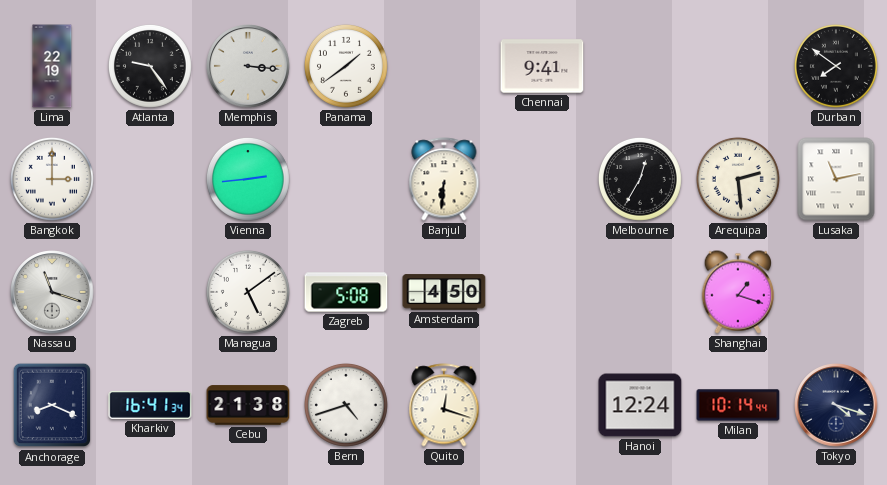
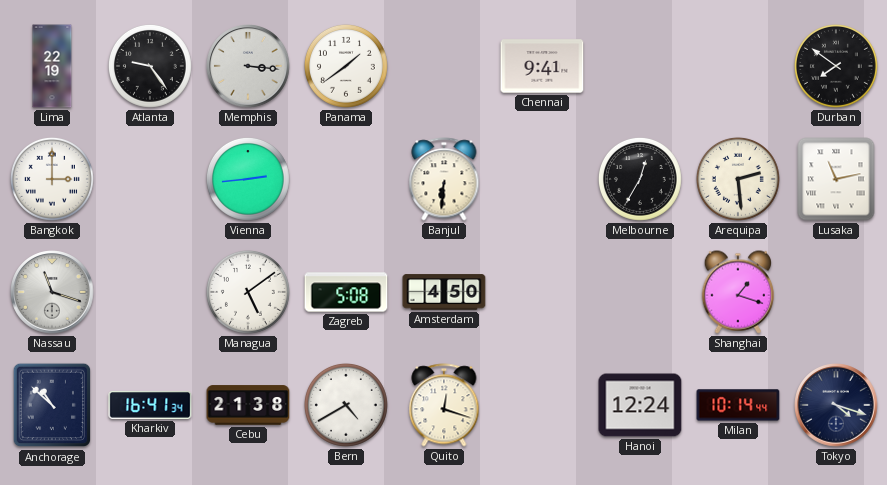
Anchorage: 8:19 -> 10:52 (52, 405)
Bern: 4:42 -> 4:40 (346, 405)
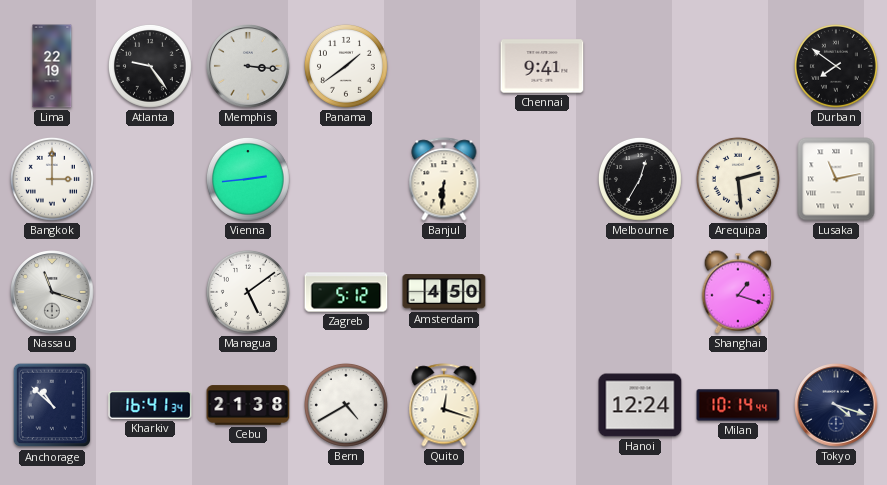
Zagreb: 5:08 -> 5:12 (346, 292)
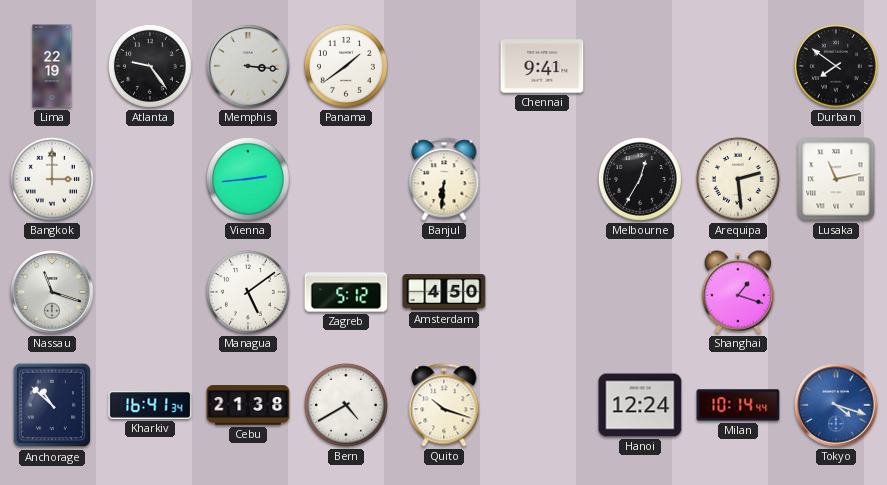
Quito: 12:18 -> 10:18 (444, 405)
Tokyo dial: navy -> blue (836, 405)
